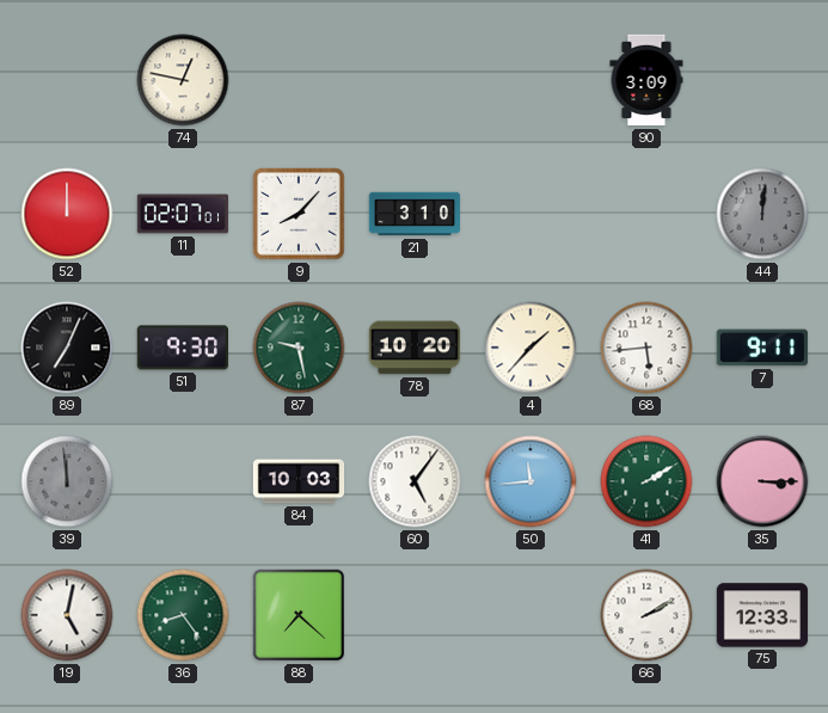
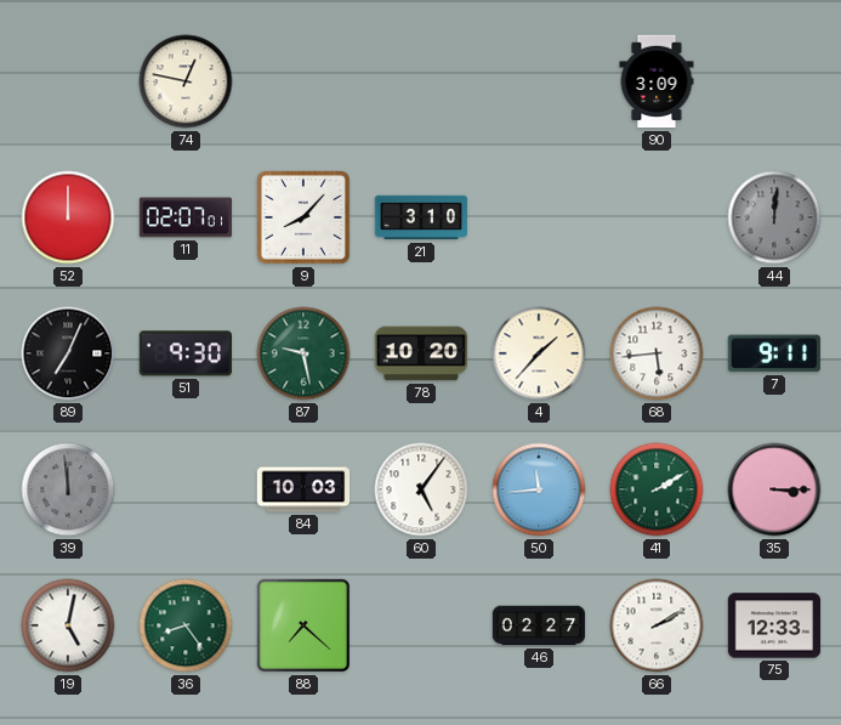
46: none -> 02:27 (539, 625)
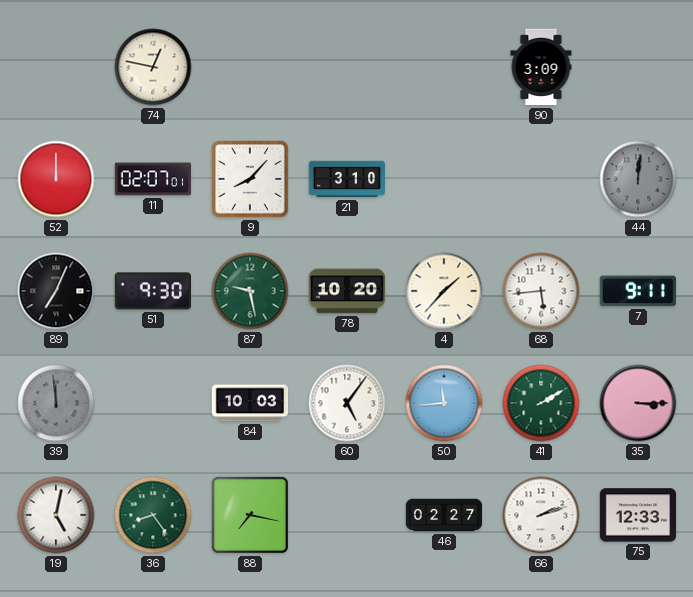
88: 7:22 -> 7:17 (250, 515)
66: 2:10 -> 2:12 (541, 515)
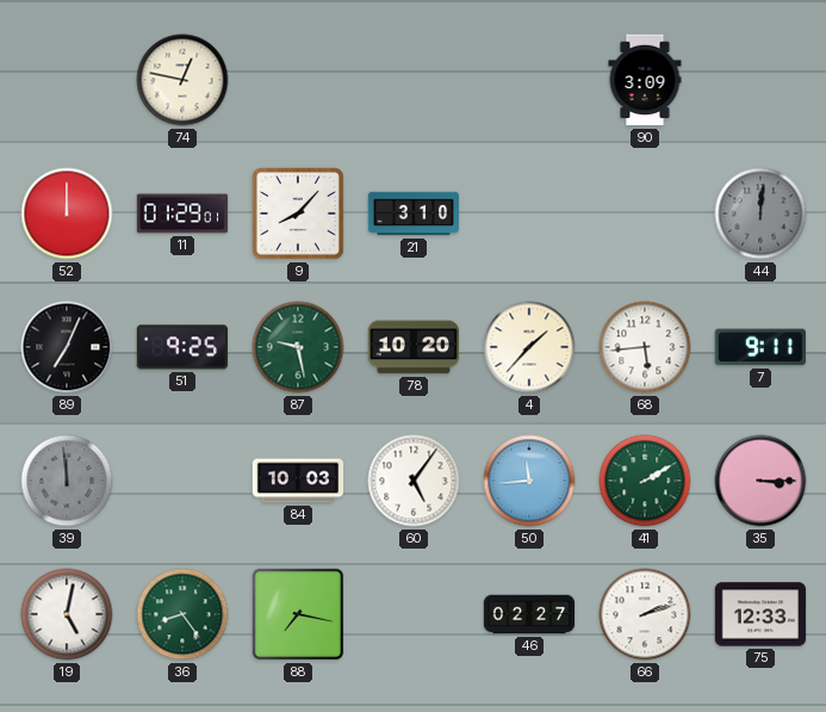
11: 02:07 -> 01:29 (182, 213)
51: 9:30 -> 9:25 (181, 347)
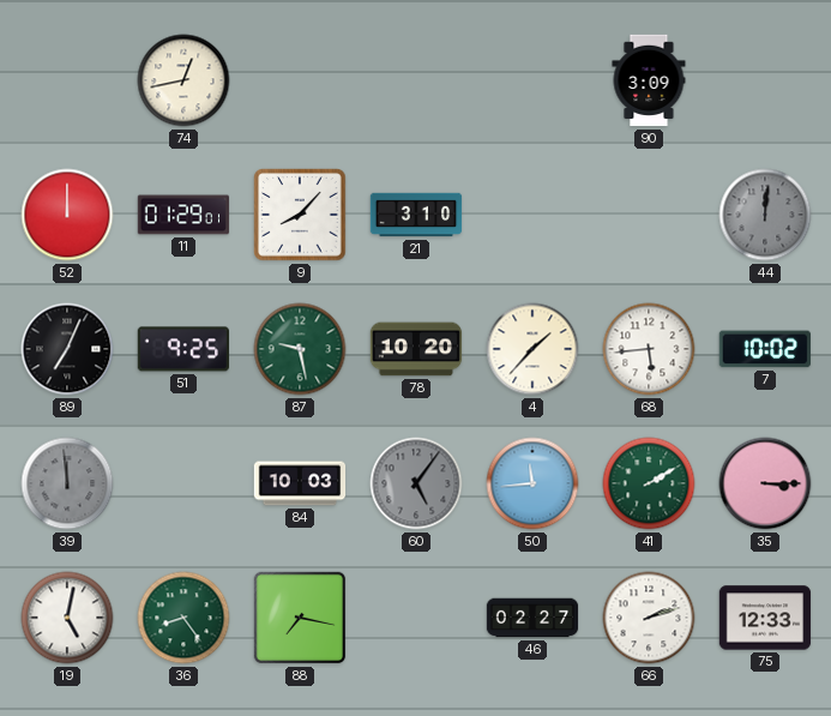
74: 12:47 -> 12:43 (183, 80)
7: 9:11 -> 10:02 (765, 349)
60 dial: white -> grey (416, 483)
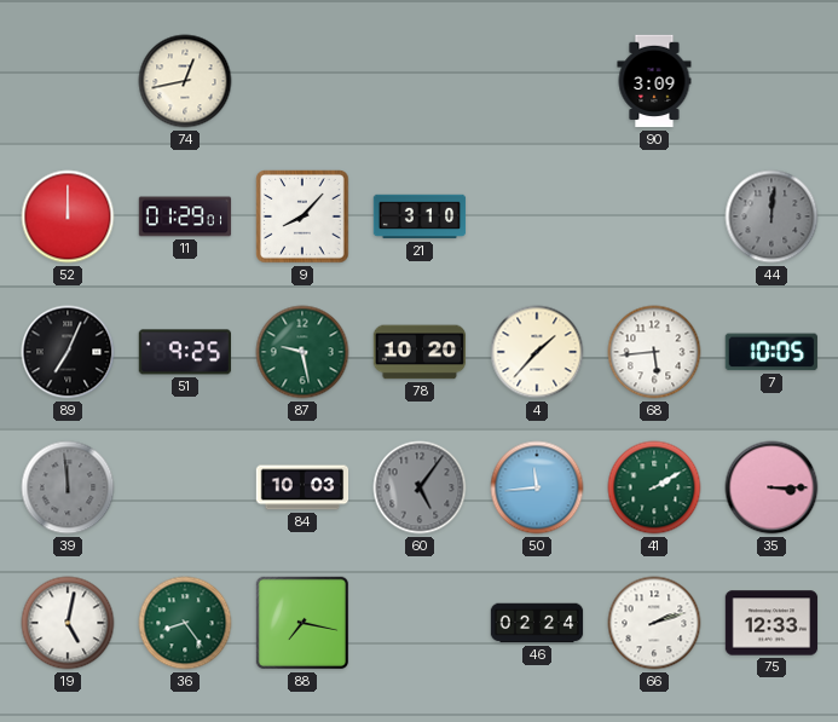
7: 10:02 -> 10:05 (771, 352)
46: 02:27 -> 02:24 (537, 623)
